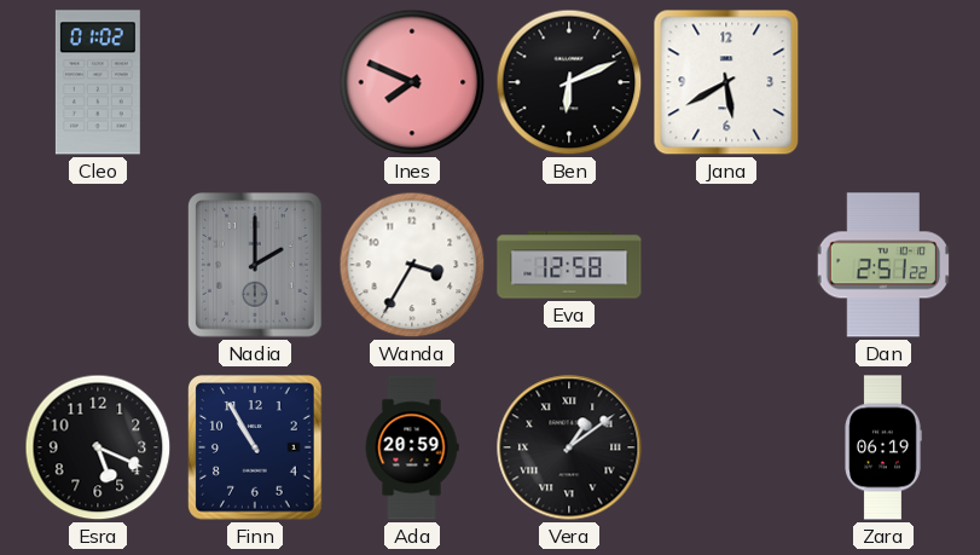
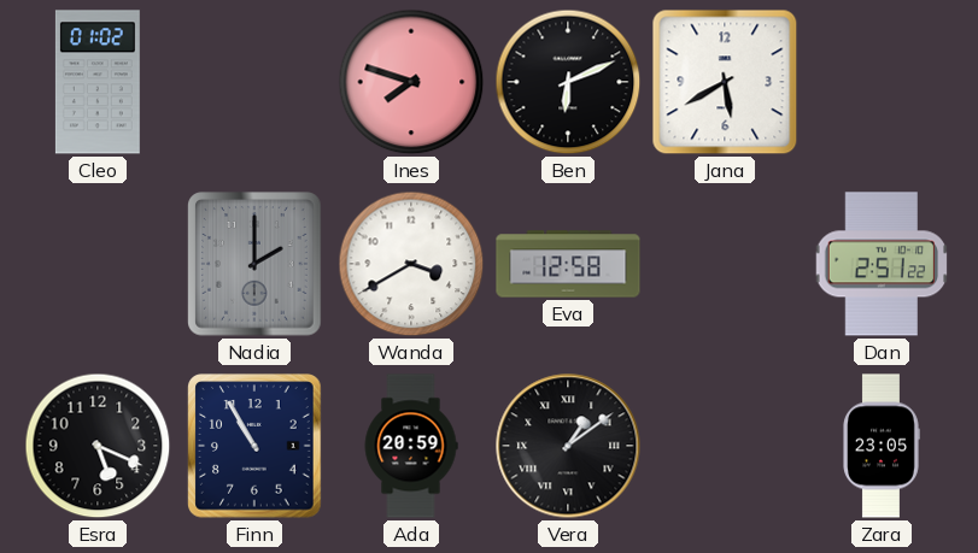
Ines: 7:49 -> 7:48 (411, 82)
Wanda: 3:35 -> 3:40 (411, 264)
Zara: 06:19 -> 23:05 (882, 446)
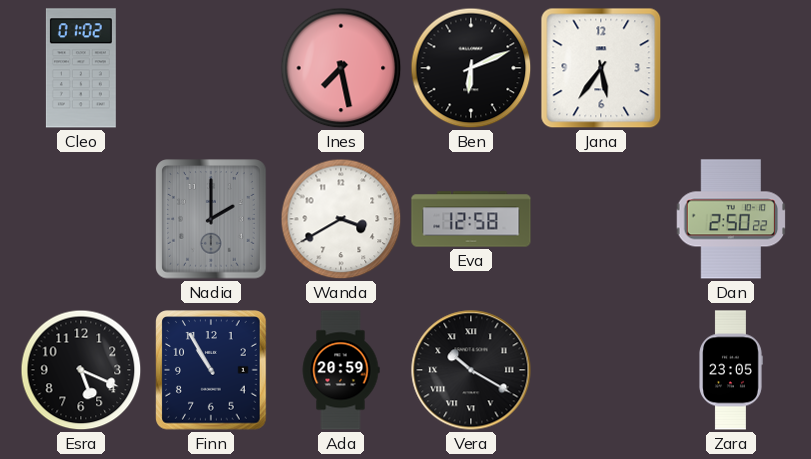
Ines: 7:48 -> 7:28 (341, 68)
Jana: 5:40 -> 5:36 (601, 68)
Dan: 2:51 -> 2:50 (731, 219)
Vera: 1:09 -> 10:20 (471, 370)
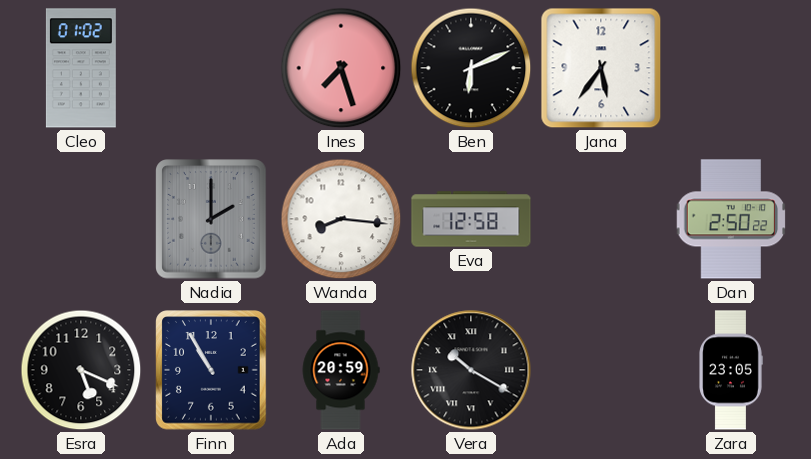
Ines: 7:28 -> 7:27 (341, 68)
Wanda: 3:40 -> 8:16 (341, 219)
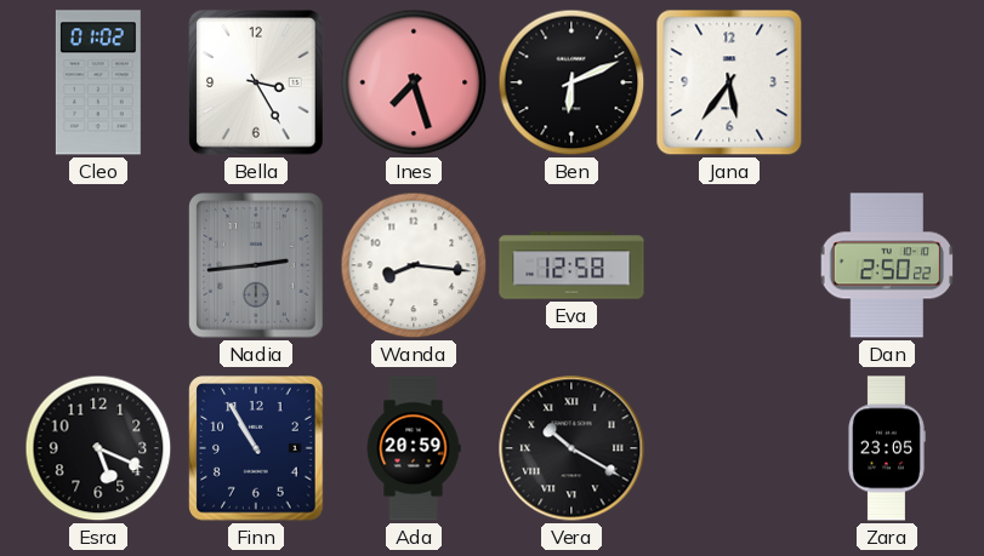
Bella: none -> 3:25 (256, 82)
Nadia: 2:00 -> 2:44 (256, 265)
